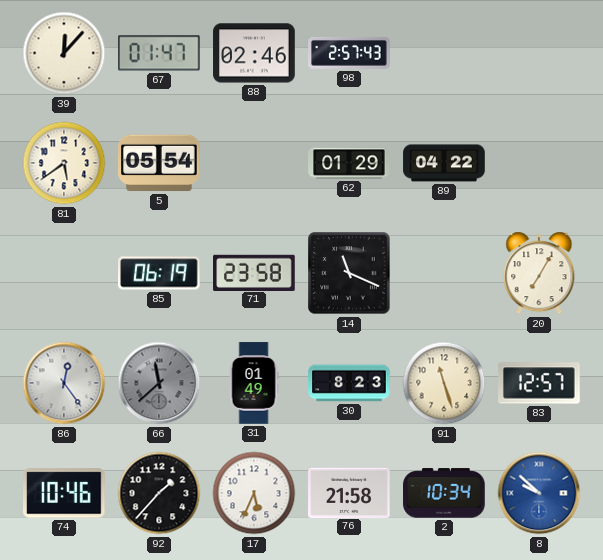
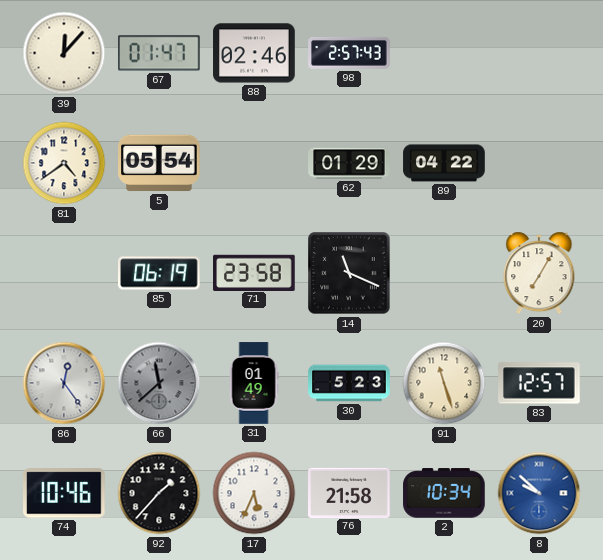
81: 5:39 -> 4:39 (64, 163)
30: 8:23 -> 5:23 (349, 383)
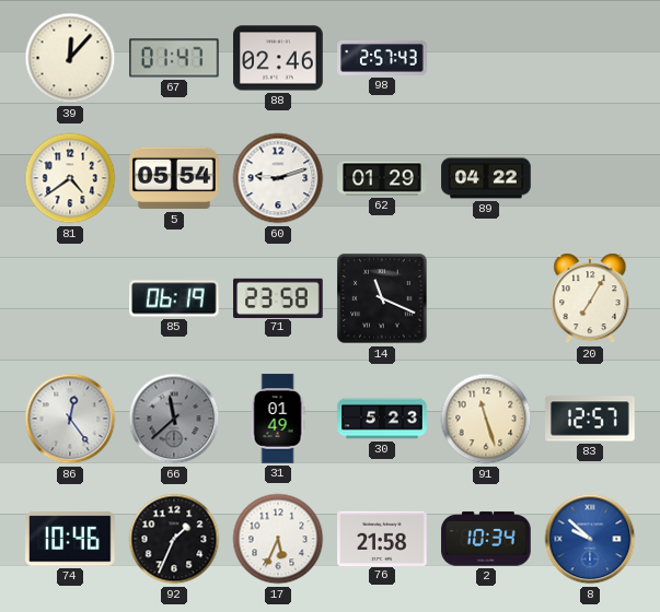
60: none -> 9:12 (278, 178)
92: 1:37 -> 1:34 (174, 539)
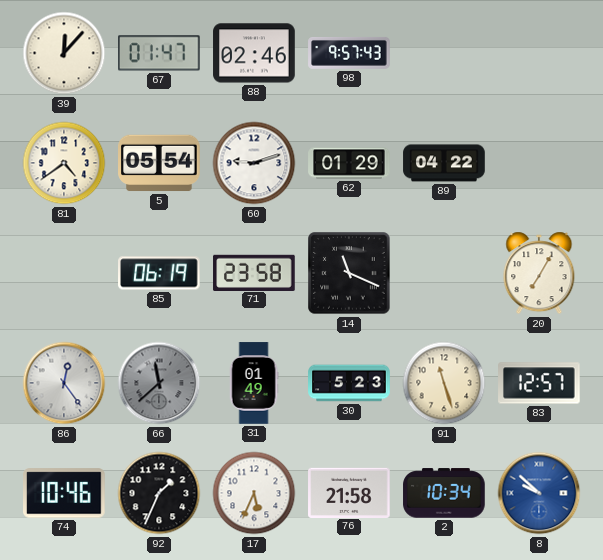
98: 2:57 -> 9:57 (349, 53)
